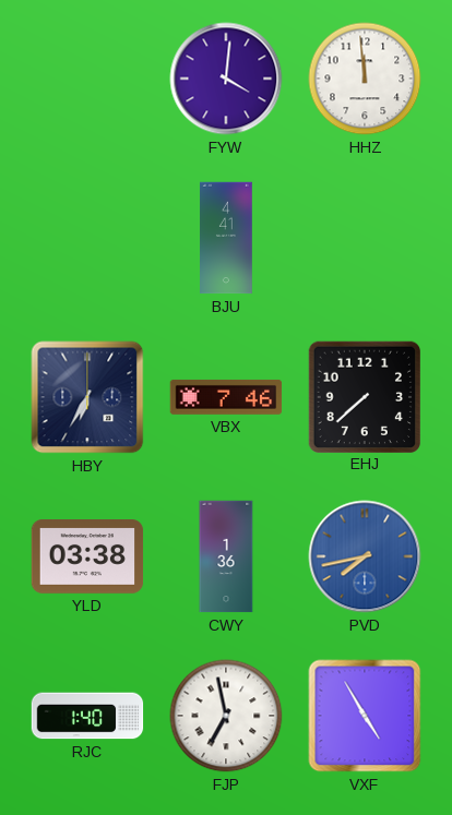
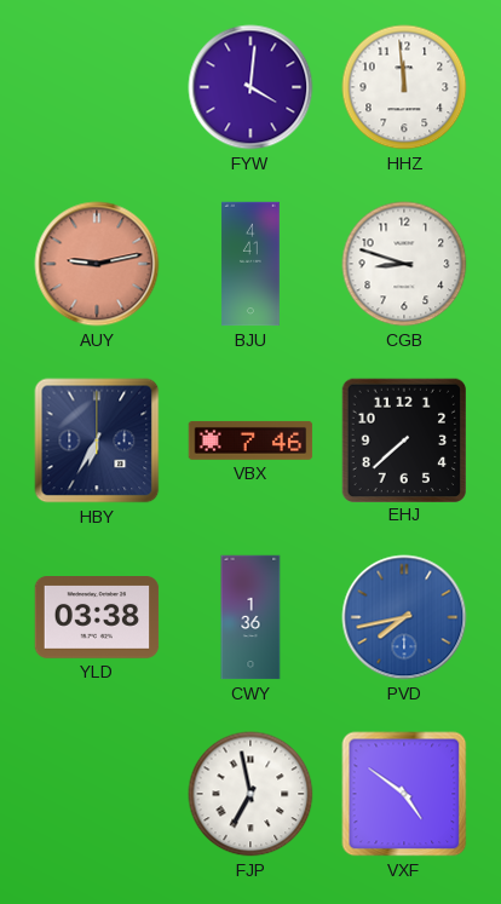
AUY: none -> 9:13 (97, 264)
CGB: none -> 8:48 (404, 264)
RJC: 1:40 -> none (87, 716)
VXF: 4:55 -> 4:51 (404, 794)
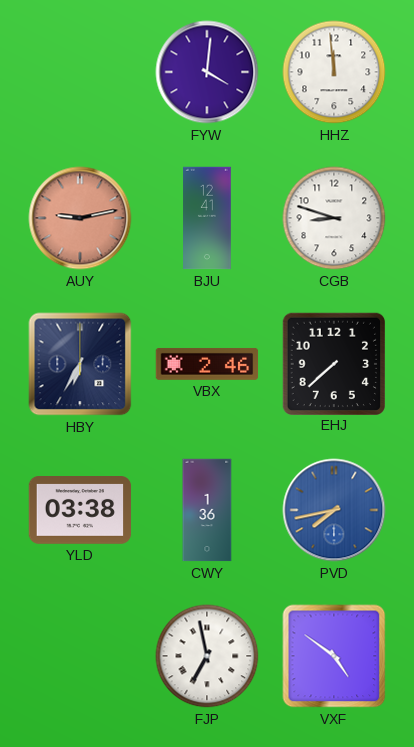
BJU: 4:41 -> 12:41 (207, 218)
VBX: 7:46 -> 2:46 (207, 364)
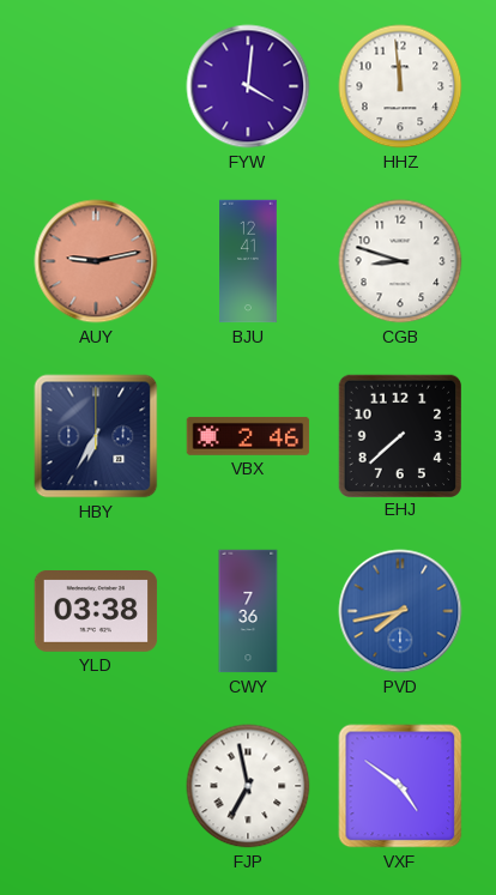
CWY: 1:36 -> 7:36 (248, 611)
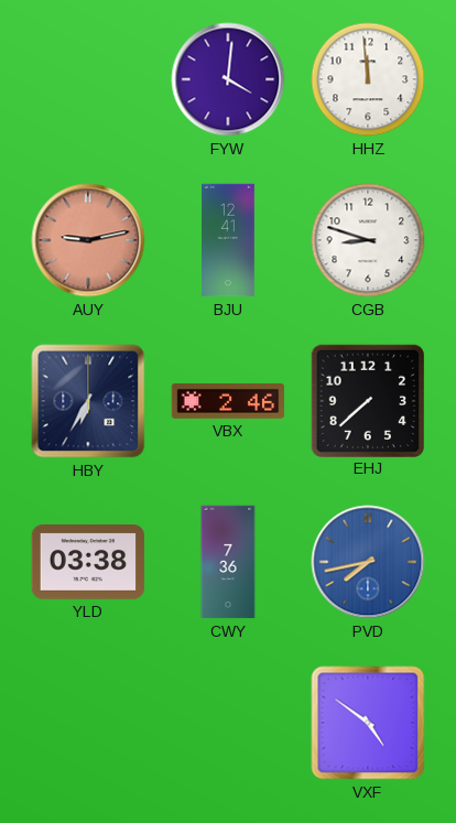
FJP: 6:58 -> none (248, 786)
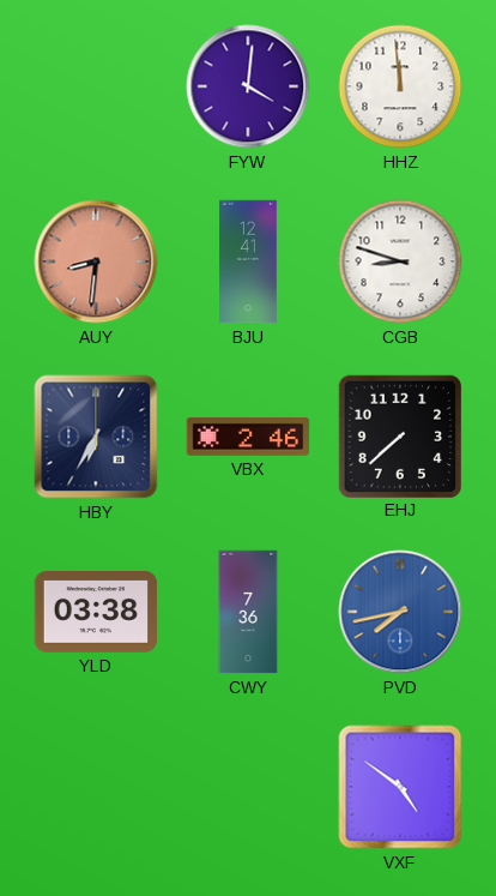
AUY: 9:13 -> 8:31 (96, 261)
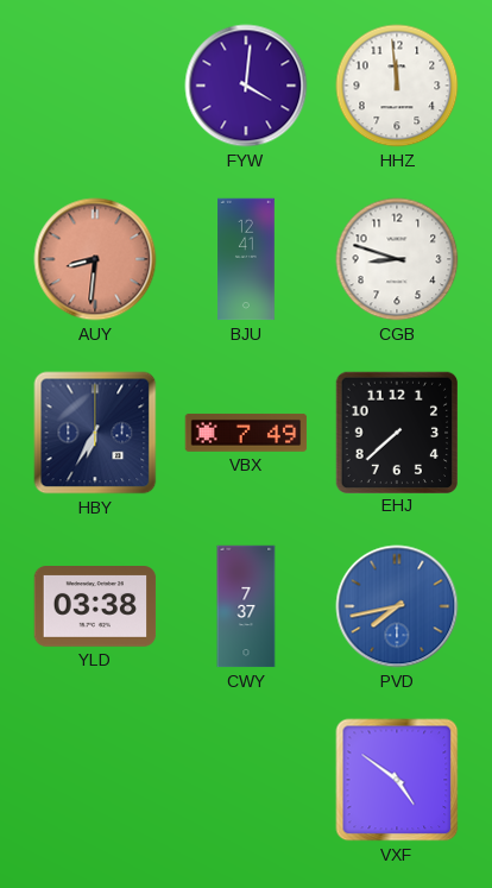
VBX: 2:46 -> 7:49 (246, 433)
CWY: 7:36 -> 7:37 (246, 606)
